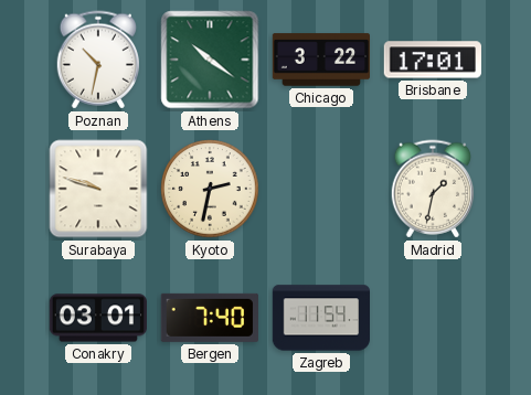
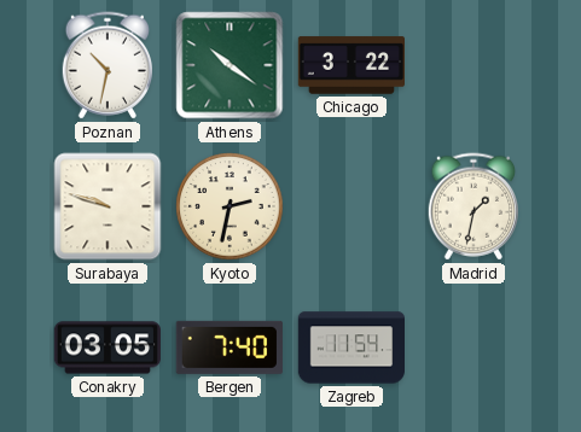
Brisbane: 17:01 -> none (433, 60)
Conakry: 03:01 -> 03:05 (106, 348)
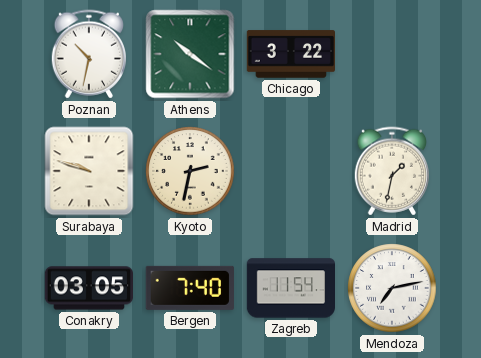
Mendoza: none -> 7:13 (392, 288)
